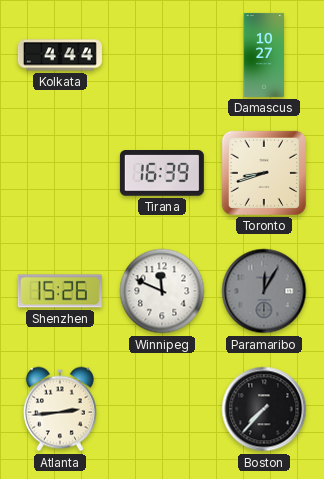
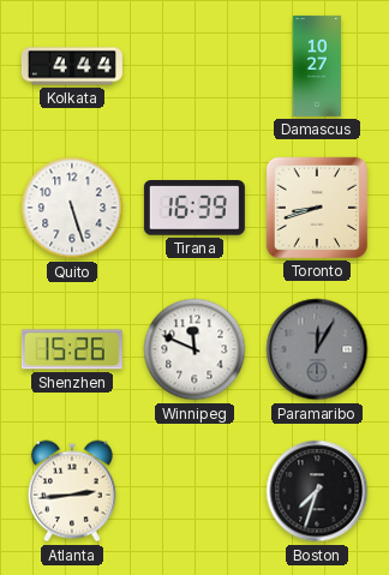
Quito: none -> 5:27 (72, 208)
Boston: 7:37 -> 7:33 (317, 491)
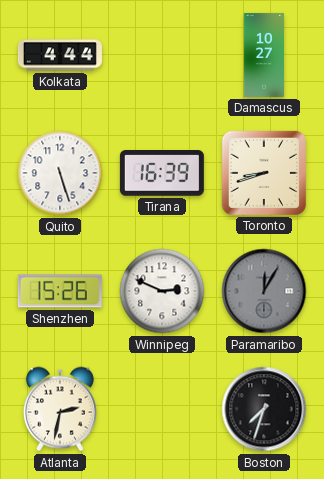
Winnipeg: 11:49 -> 2:49 (162, 291)
Atlanta: 2:44 -> 2:32 (60, 409)
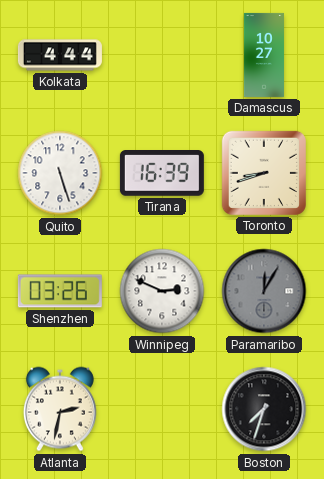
Shenzhen: 15:26 -> 03:26 (60, 291)
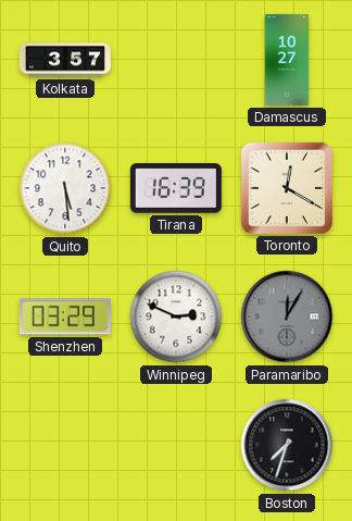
Kolkata: 4:44 -> 3:57 (65, 60)
Quito: 5:27 -> 5:29 (65, 188)
Toronto: 8:42 -> 12:20 (287, 188)
Shenzhen: 03:26 -> 03:29 (65, 317)
Atlanta: 2:32 -> none (60, 409)
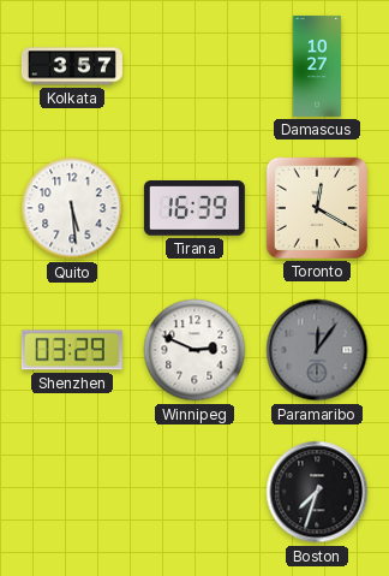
Paramaribo: 12:05 -> 12:06 (317, 350)
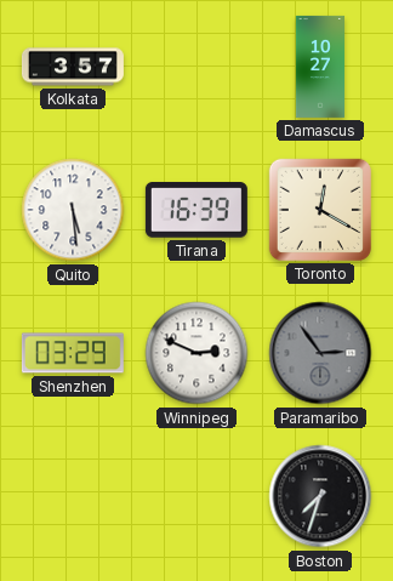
Paramaribo: 12:06 -> 2:54 (320, 353)
